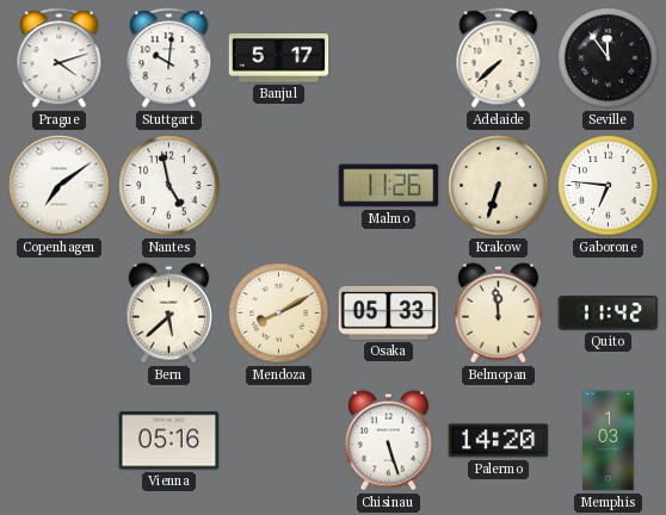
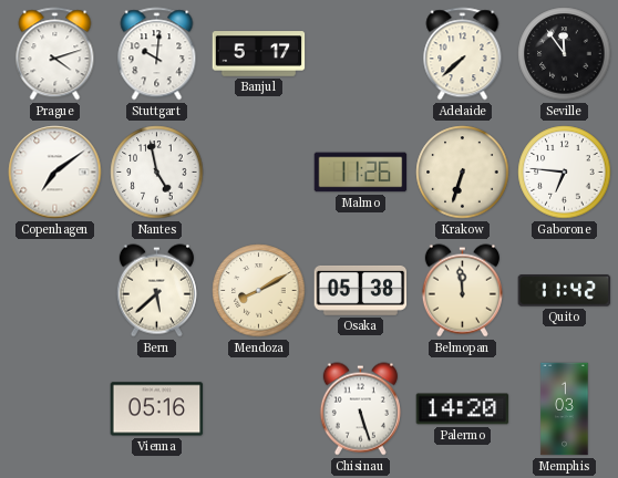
Osaka: 05:33 -> 05:38 (361, 290)
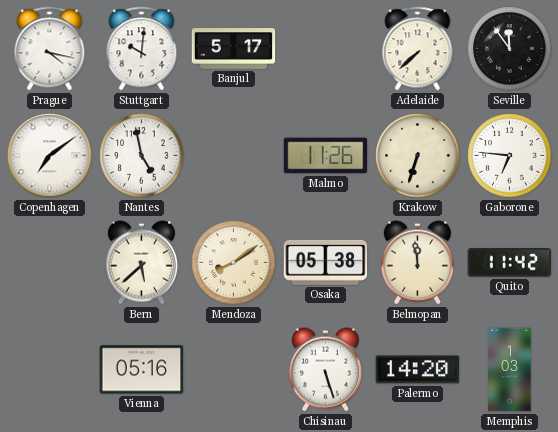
Prague: 4:12 -> 4:17 (50, 49)
Mendoza: 8:10 -> 8:09 (234, 263)
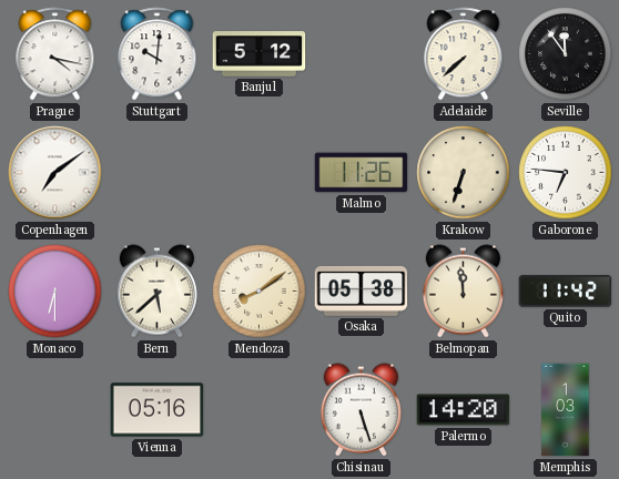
Banjul: 5:17 -> 5:12 (260, 54)
Nantes: 4:58 -> none (142, 156)
Monaco: none -> 6:30 (55, 292)
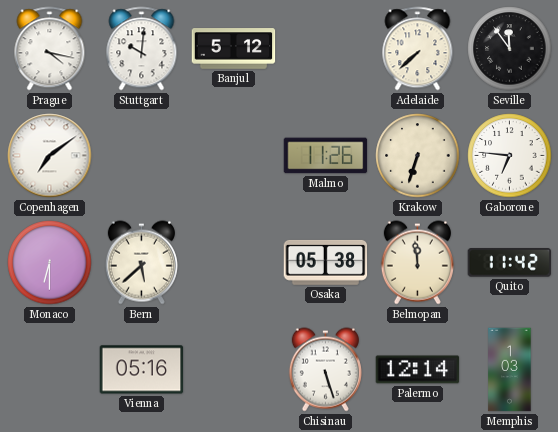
Mendoza: 8:09 -> none (260, 292)
Palermo: 14:20 -> 12:14 (418, 370)
